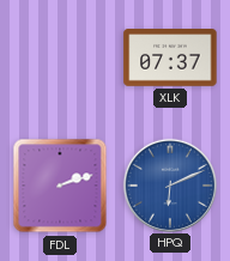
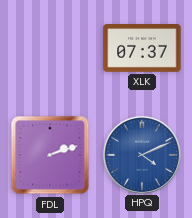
HPQ: 6:11 -> 4:11 (141, 154)
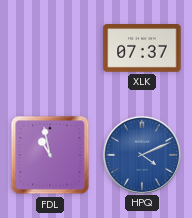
FDL: 2:12 -> 10:58 (50, 155)
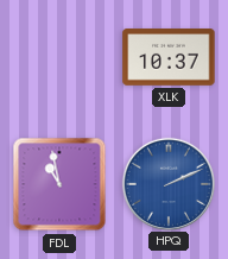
XLK: 07:37 -> 10:37 (169, 58)
HPQ: 4:11 -> 2:11 (167, 183)
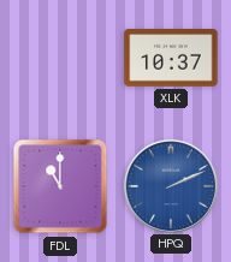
FDL: 10:58 -> 11:00 (60, 186)
